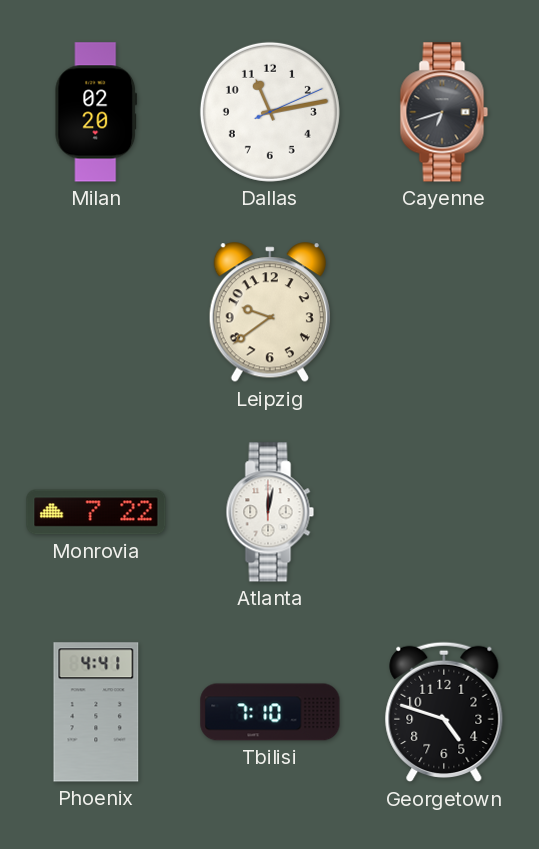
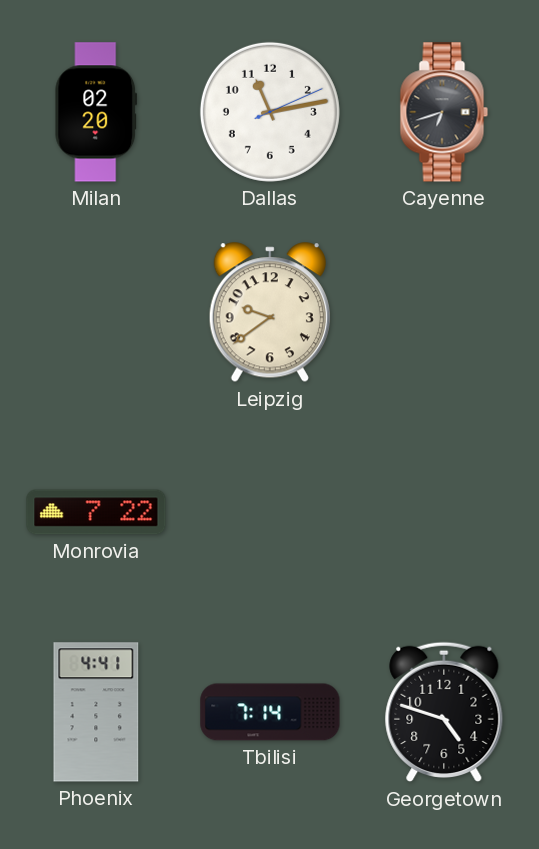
Atlanta: 12:02 -> none (270, 512)
Tbilisi: 7:10 -> 7:14 (270, 712)
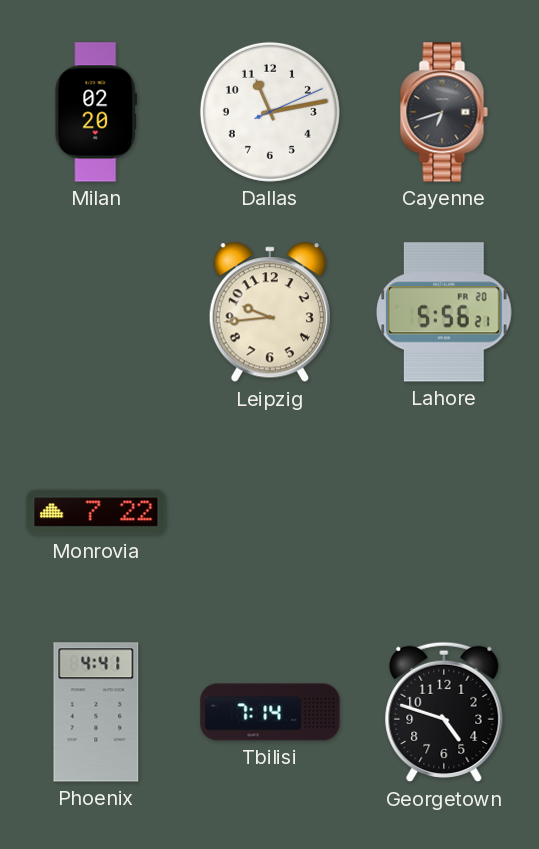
Leipzig: 9:39 -> 9:44 (270, 313)
Lahore: none -> 5:56 (444, 312)
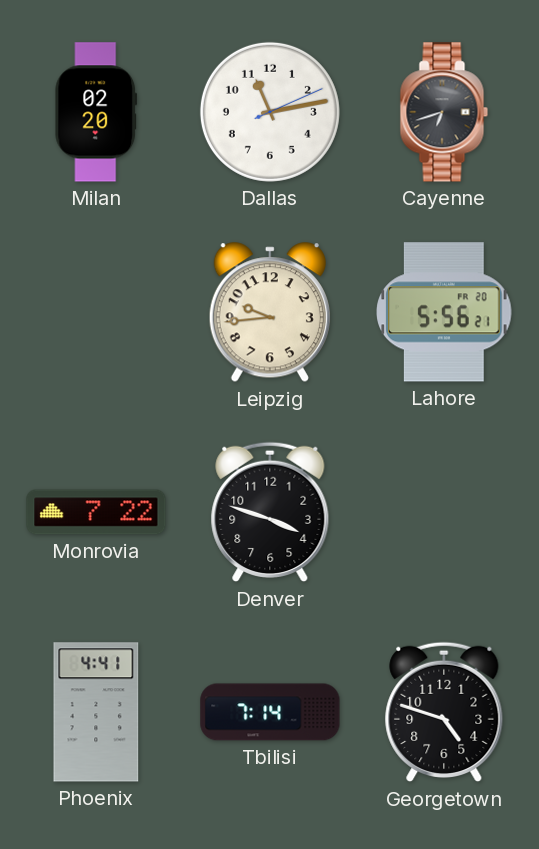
Denver: none -> 3:48 (270, 512)
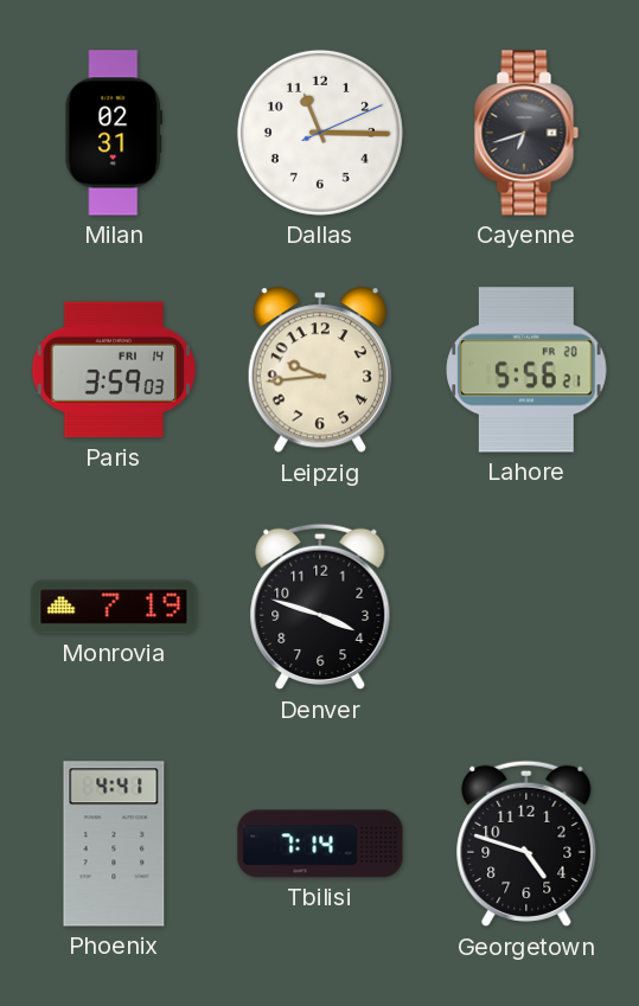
Milan: 02:20 -> 02:31 (114, 133)
Dallas: 11:13 -> 11:15 (320, 133)
Paris: none -> 3:59 (114, 370)
Monrovia: 7:22 -> 7:19 (114, 607)
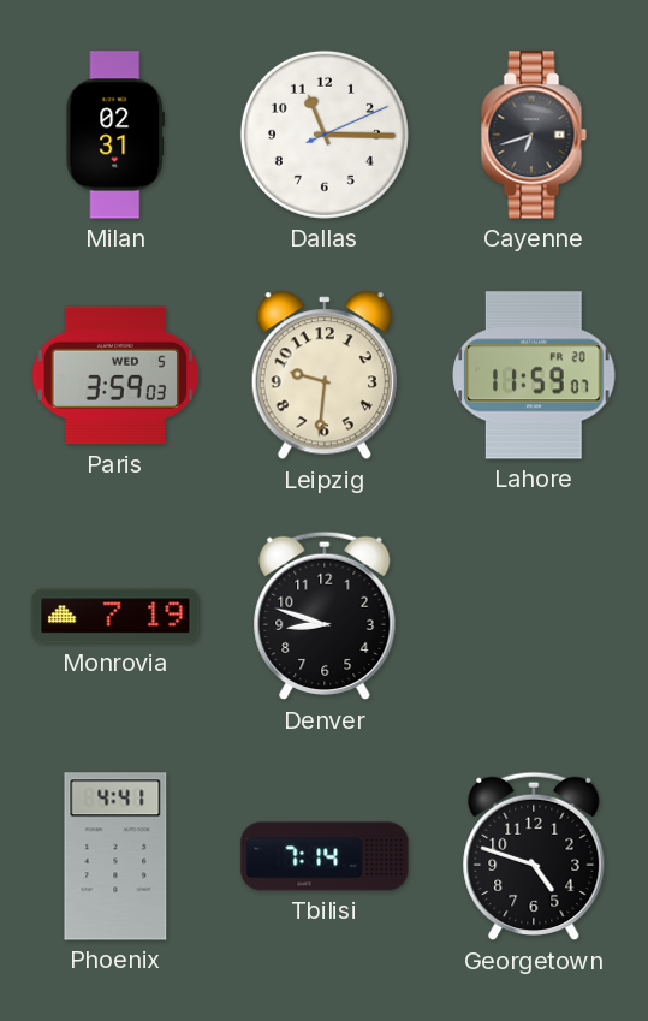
Paris date: FRI 14 -> WED 5 (115, 375)
Leipzig: 9:44 -> 9:31 (325, 376)
Lahore: 5:56 -> 11:59 (534, 375)
Denver: 3:48 -> 8:48 (325, 616)
